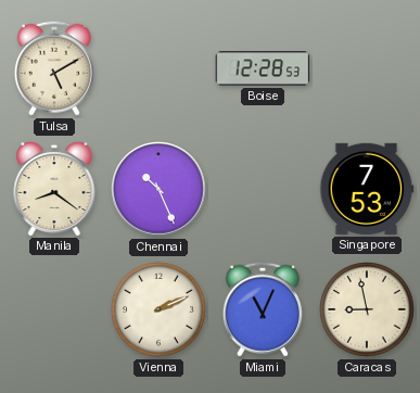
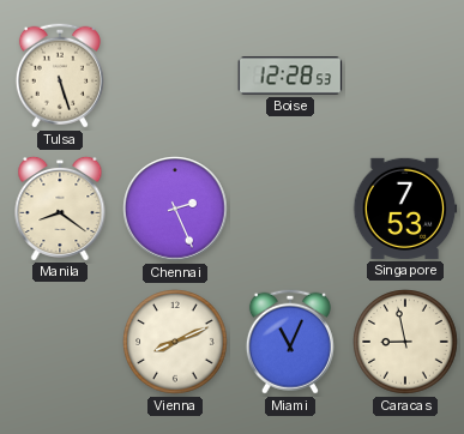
Tulsa: 5:10 -> 5:27 (60, 76)
Chennai: 10:26 -> 2:26 (175, 209)
Vienna: 2:11 -> 8:11 (175, 342)
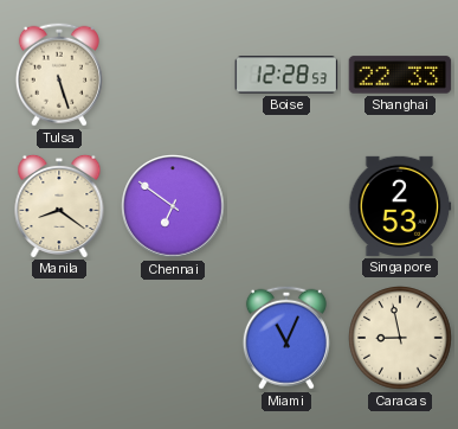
Shanghai: none -> 22:33 (400, 75)
Chennai: 2:26 -> 6:51 (173, 206)
Singapore: 7:53 -> 2:53 (400, 206)
Vienna: 8:11 -> none (175, 342)
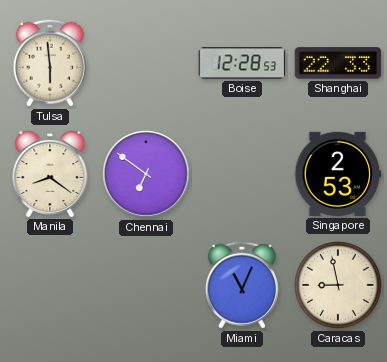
Tulsa: 5:27 -> 5:59 (50, 63)
